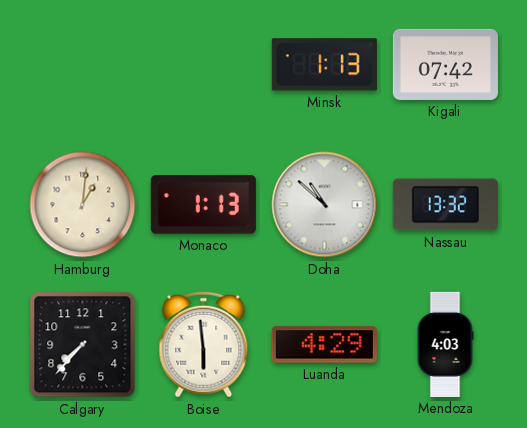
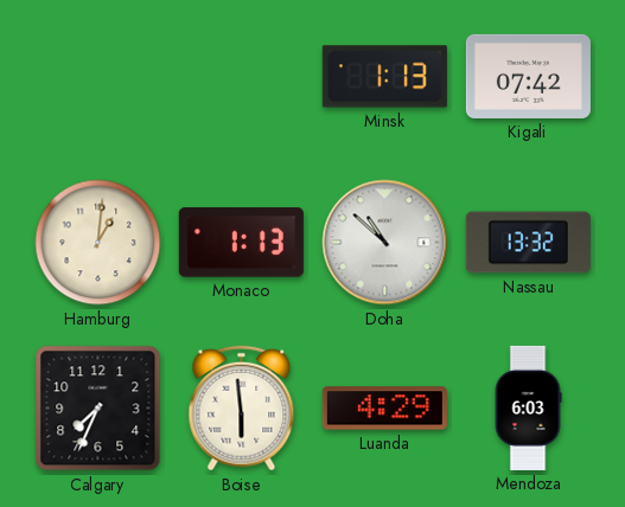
Calgary: 7:37 -> 7:34 (98, 409)
Mendoza: 4:03 -> 6:03 (528, 407)
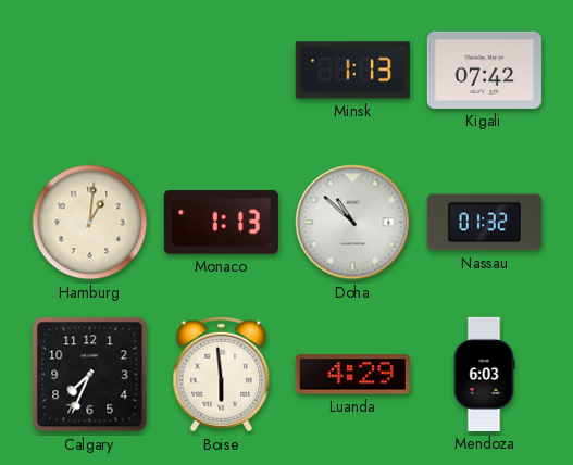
Nassau: 13:32 -> 01:32 (484, 223)
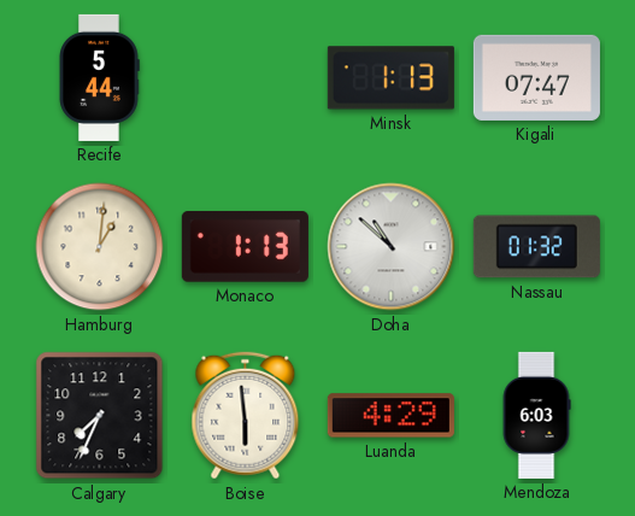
Recife: none -> 5:44 (99, 77)
Kigali: 07:42 -> 07:47 (536, 77)
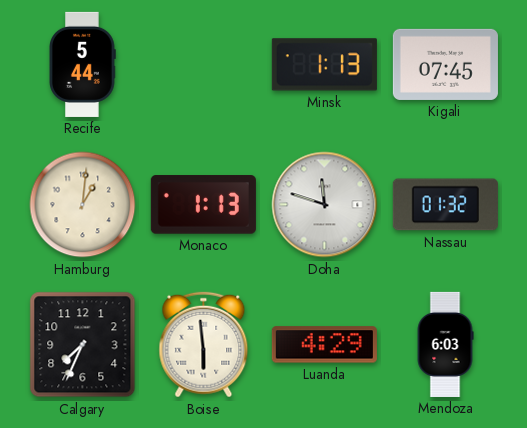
Kigali: 07:47 -> 07:45 (445, 64)
Doha: 10:52 -> 11:48 (325, 205)
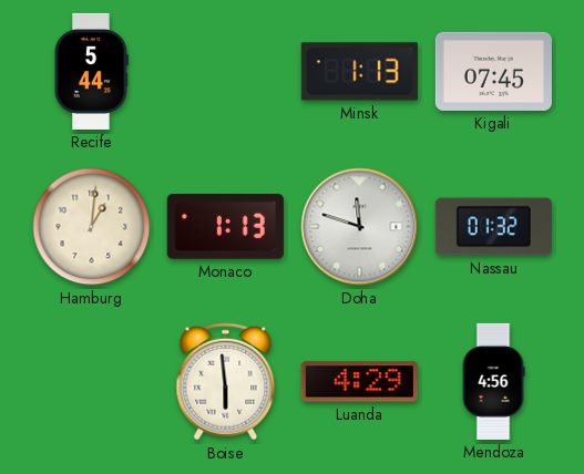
Calgary: 7:34 -> none (83, 345)
Mendoza: 6:03 -> 4:56 (493, 381)
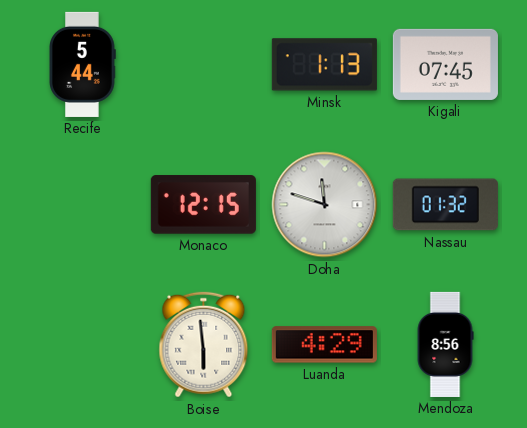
Hamburg: 1:01 -> none (92, 227)
Monaco: 1:13 -> 12:15 (203, 205)
Mendoza: 4:56 -> 8:56 (445, 344)
